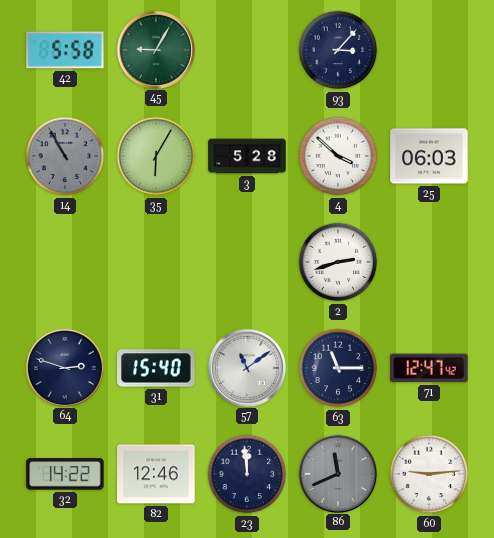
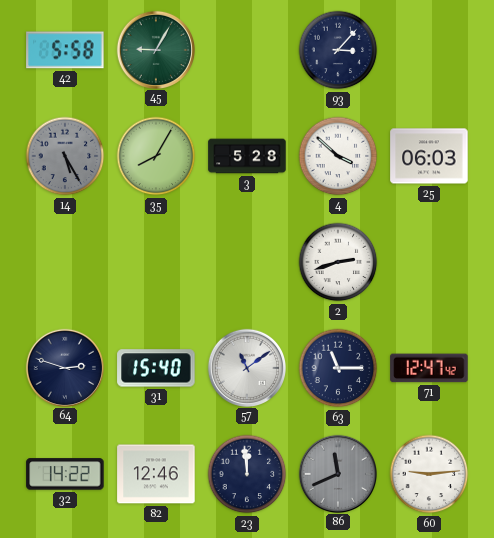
14: 10:55 -> 5:25 (65, 156)
35: 6:05 -> 8:05 (156, 156)
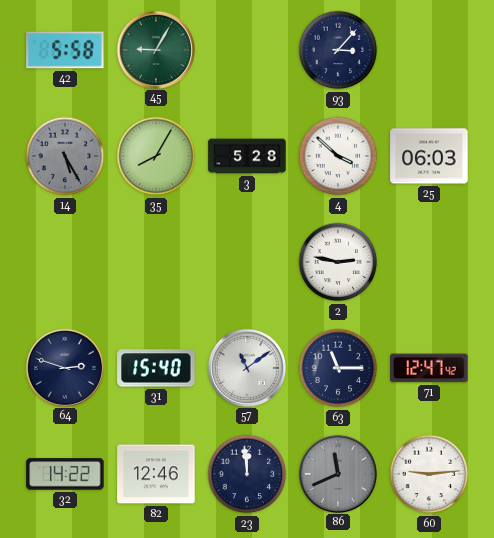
2: 2:42 -> 2:47 (338, 262)
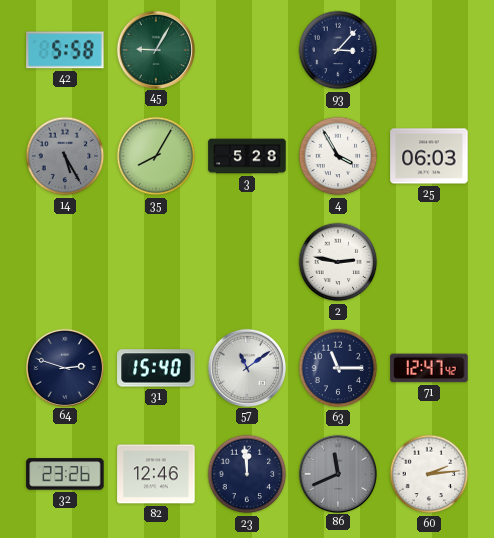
4: 3:52 -> 3:55 (338, 156)
32: 14:22 -> 23:26 (65, 474)
60: 9:14 -> 2:14 (429, 474)
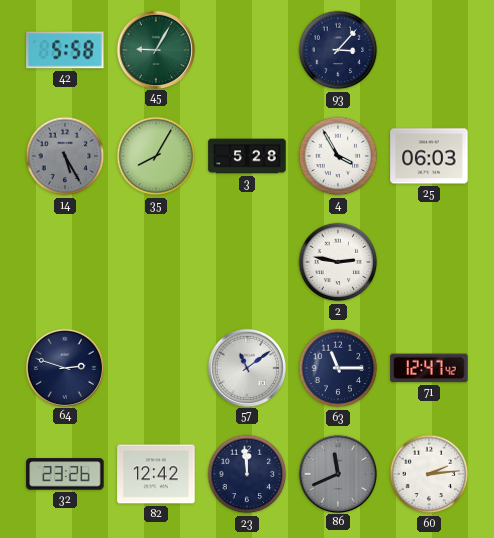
31: 15:40 -> none (156, 368)
82: 12:46 -> 12:42 (156, 474)
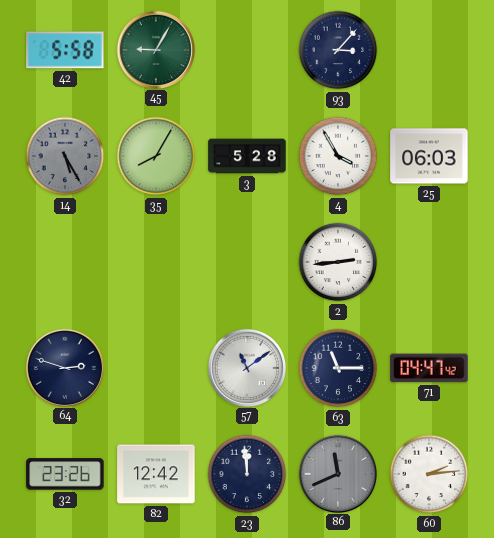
2: 2:47 -> 2:44 (338, 262)
71: 12:47 -> 04:47 (429, 368)
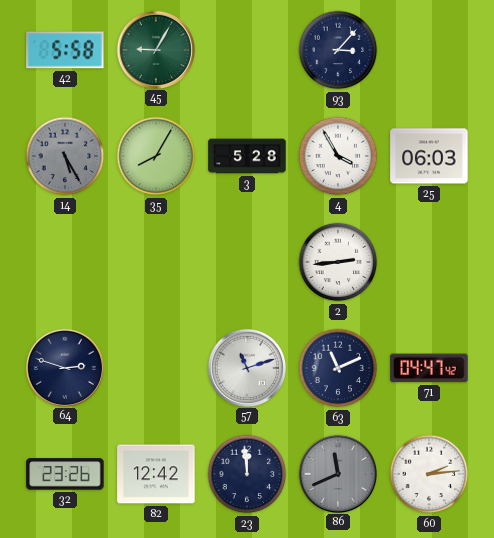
57: 11:09 -> 11:12 (246, 367)
63: 11:15 -> 11:11 (338, 368)
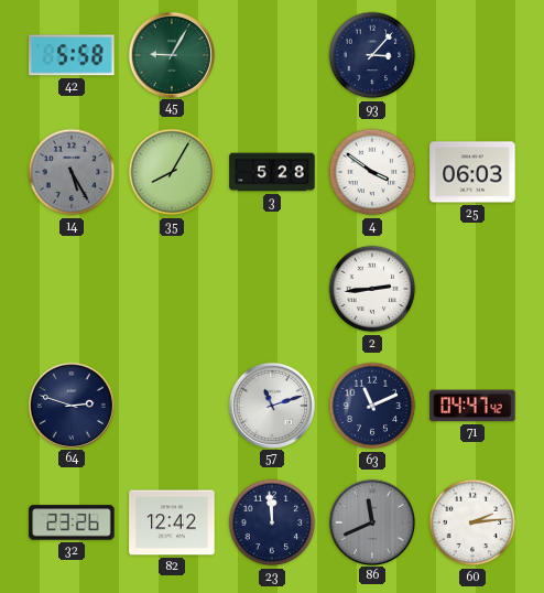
4: 3:55 -> 3:51 (372, 172)
